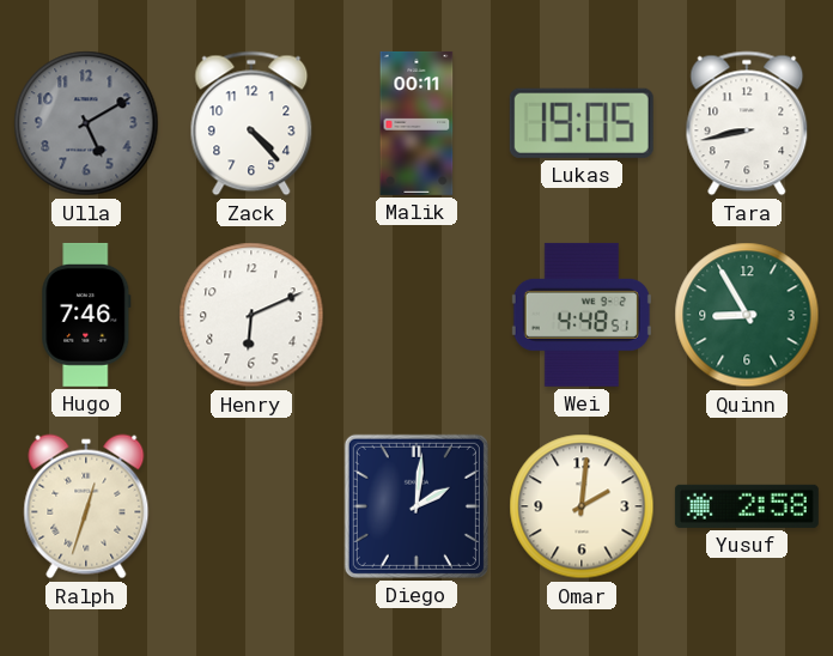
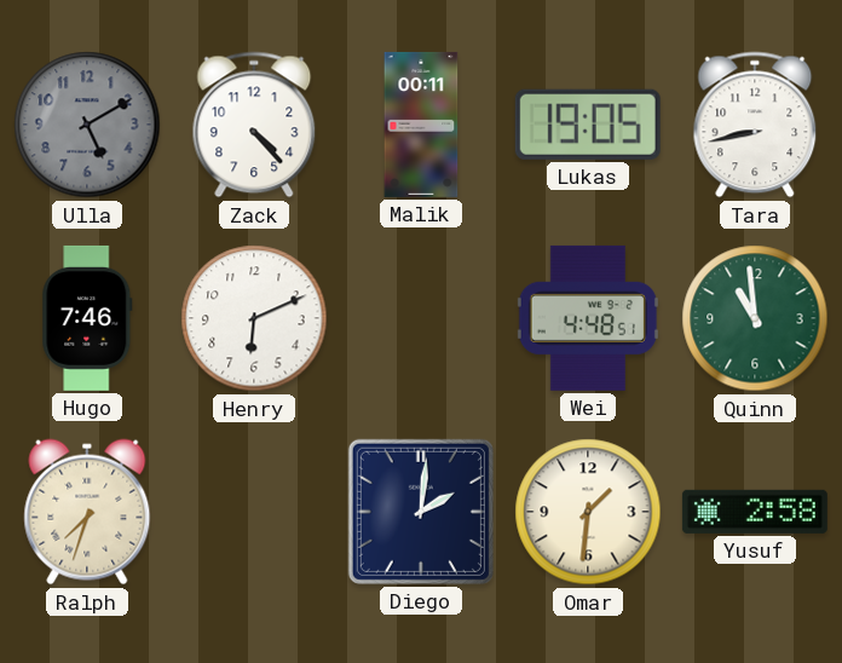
Quinn: 8:55 -> 10:59 (755, 318)
Ralph: 12:33 -> 7:33 (87, 512)
Omar: 2:01 -> 1:31 (588, 512)
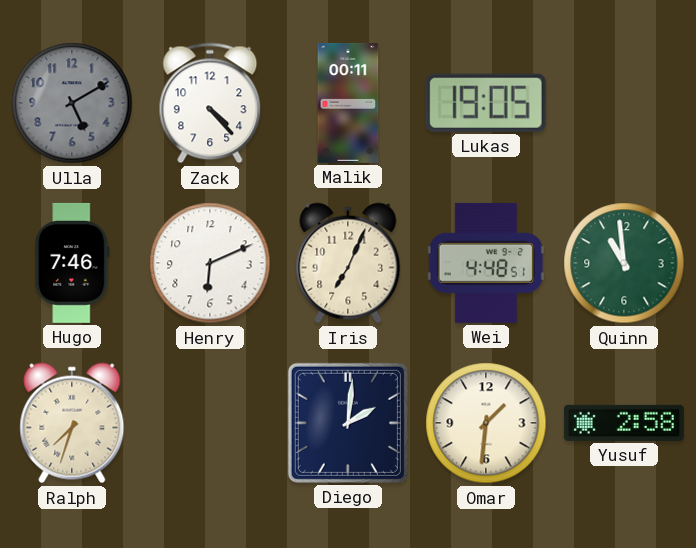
Tara: 8:43 -> none (755, 125)
Iris: none -> 7:04 (348, 263)
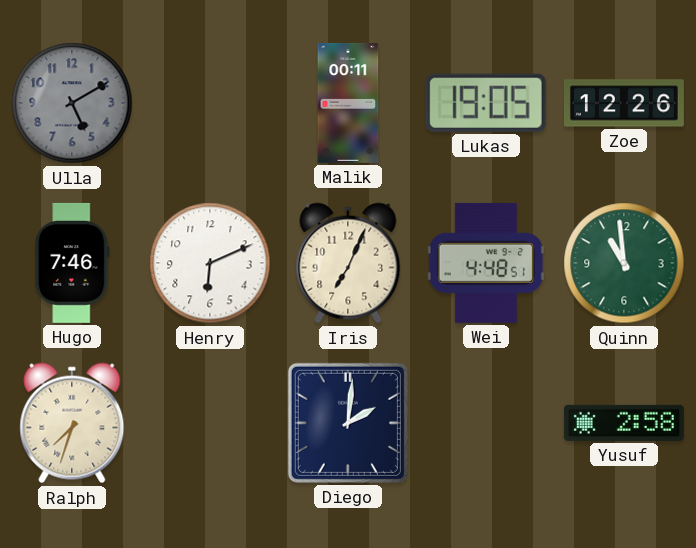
Zack: 4:23 -> none (210, 103)
Zoe: none -> 12:26 (624, 103)
Omar: 1:31 -> none (486, 423)
